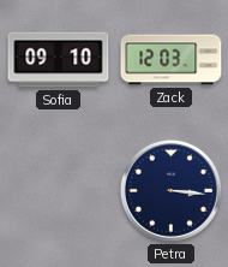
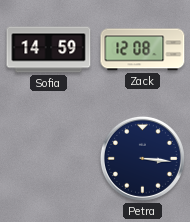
Sofia: 09:10 -> 14:59 (49, 50)
Zack: 12:03 -> 12:08 (143, 50)
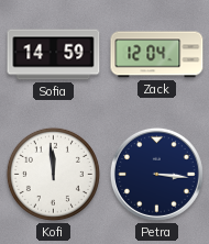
Zack: 12:08 -> 12:04 (157, 55)
Kofi: none -> 11:59 (53, 174)
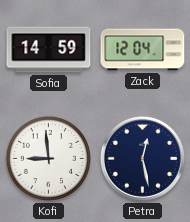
Kofi: 11:59 -> 8:59 (48, 158)
Petra: 3:16 -> 12:28 (142, 158)
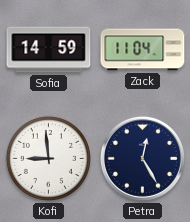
Zack: 12:04 -> 11:04 (143, 50)
Petra: 12:28 -> 12:25 (142, 158)
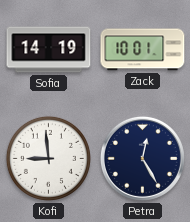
Sofia: 14:59 -> 14:19 (49, 50)
Zack: 11:04 -> 10:01 (143, 50)
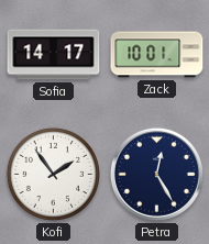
Sofia: 14:19 -> 14:17 (54, 55)
Kofi: 8:59 -> 1:54 (53, 174)
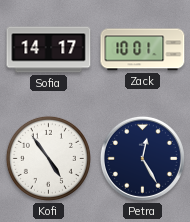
Kofi: 1:54 -> 4:54 (48, 158)
